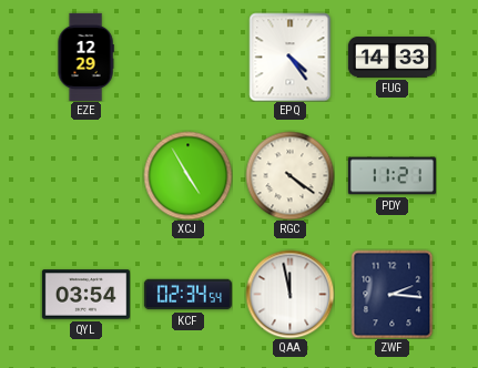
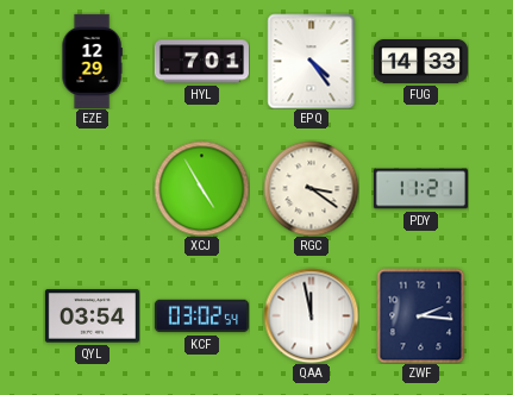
HYL: none -> 7:01 (201, 62)
RGC: 4:21 -> 3:21 (311, 188)
KCF: 02:34 -> 03:02 (201, 316)
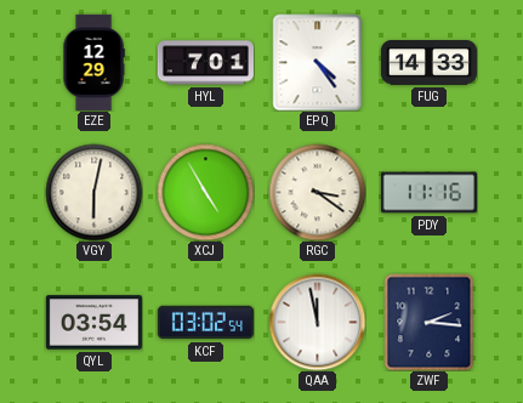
VGY: none -> 6:02 (93, 192)
PDY: 11:21 -> 11:16 (428, 193)
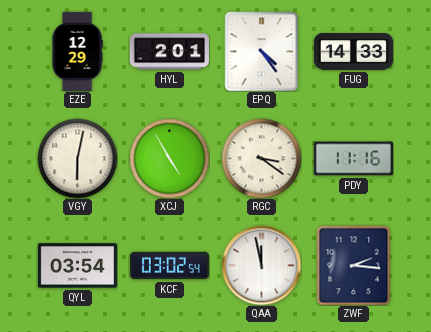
HYL: 7:01 -> 2:01 (169, 52)
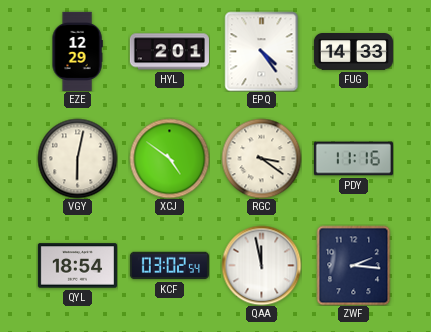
XCJ: 4:55 -> 4:51 (169, 158)
QYL: 03:54 -> 18:54 (77, 266)
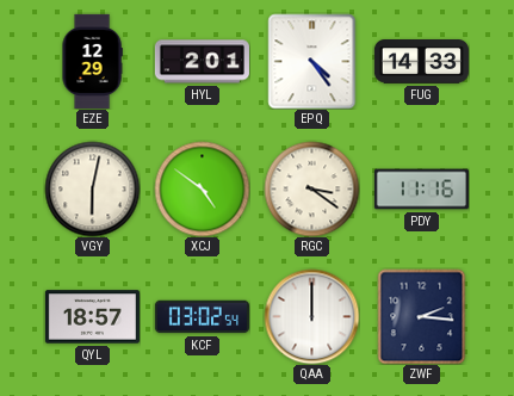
QYL: 18:54 -> 18:57 (92, 317)
QAA: 11:58 -> 12:00 (311, 316)
